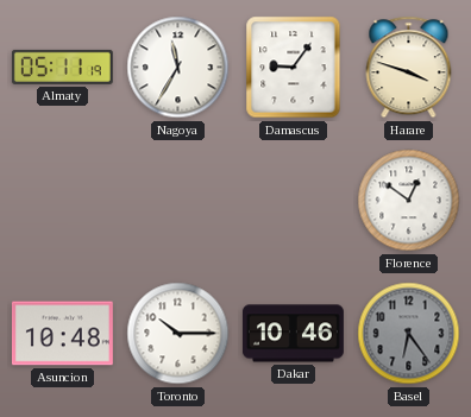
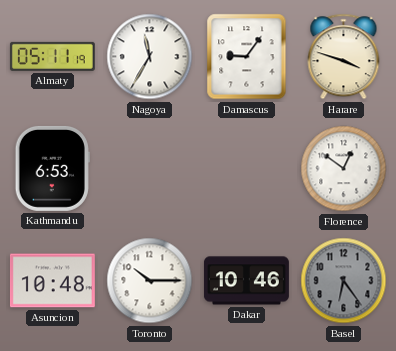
Kathmandu: none -> 6:53 (52, 168)
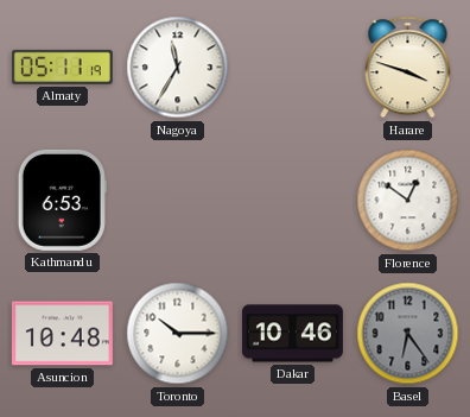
Damascus: 9:06 -> none (247, 57)
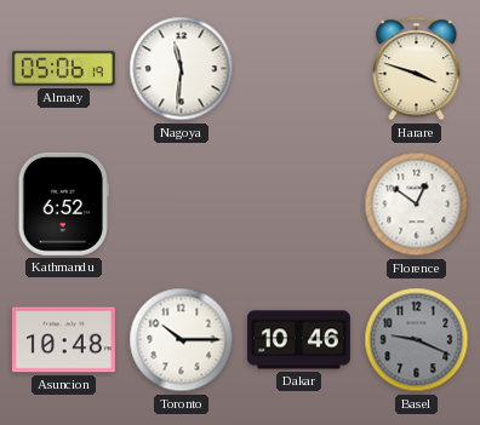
Almaty: 05:11 -> 05:06 (63, 68)
Nagoya: 11:35 -> 11:31 (182, 69)
Kathmandu: 6:53 -> 6:52 (63, 203)
Basel: 6:24 -> 9:19 (417, 340)
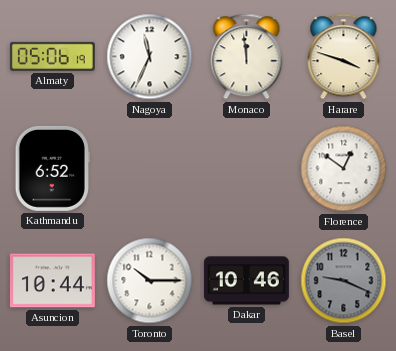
Nagoya: 11:31 -> 11:34 (150, 57)
Monaco: none -> 11:59 (247, 57)
Asuncion: 10:48 -> 10:44 (52, 281)
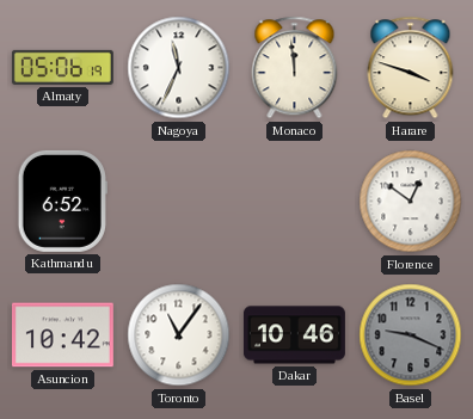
Asuncion: 10:44 -> 10:42 (62, 335)
Toronto: 10:15 -> 11:06 (179, 335)
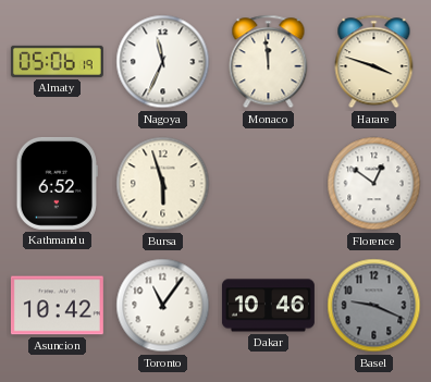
Bursa: none -> 5:57 (163, 184)
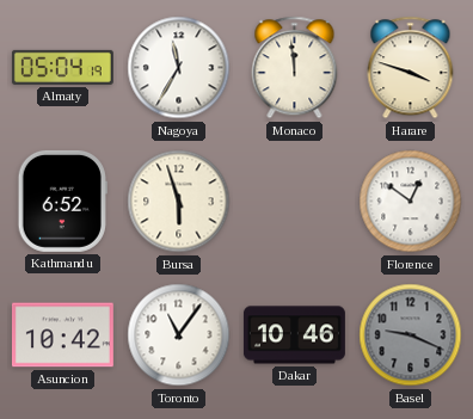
Almaty: 05:06 -> 05:04 (62, 67)
Nagoya: 11:34 -> 11:35 (179, 68)
